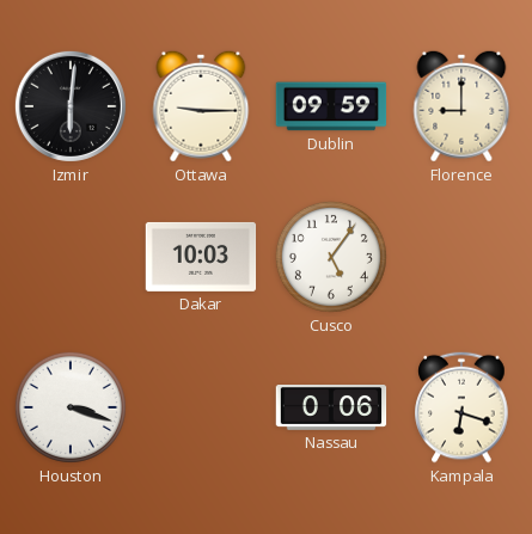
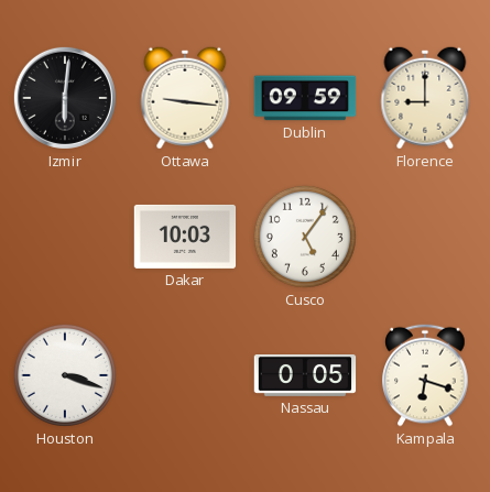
Ottawa: 9:15 -> 9:16 (185, 98)
Nassau: 0:06 -> 0:05 (305, 376)
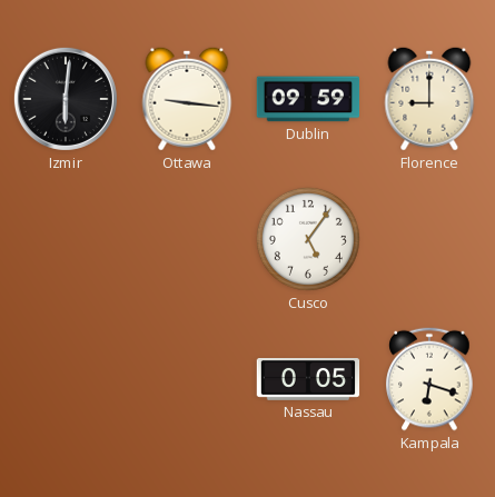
Dakar: 10:03 -> none (185, 237)
Houston: 3:18 -> none (65, 375)
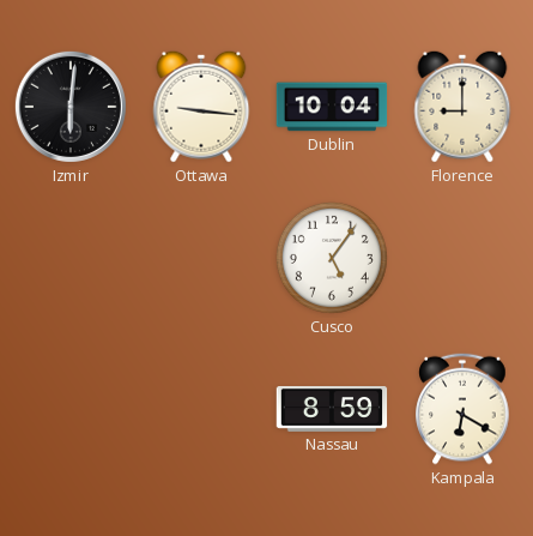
Dublin: 09:59 -> 10:04 (332, 107)
Nassau: 0:05 -> 8:59 (332, 410)
Kampala: 6:18 -> 6:20 (462, 409)
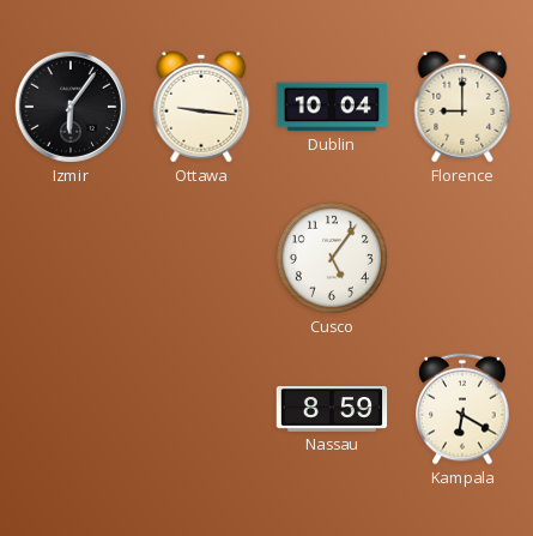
Izmir: 6:01 -> 6:06 (71, 107)
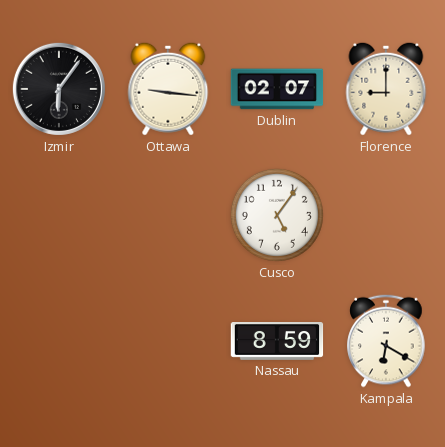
Dublin: 10:04 -> 02:07 (277, 89)
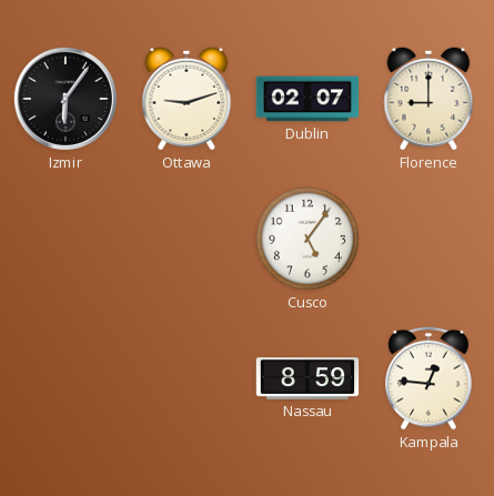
Ottawa: 9:16 -> 9:12 (186, 99)
Kampala: 6:20 -> 12:46 (429, 378)
